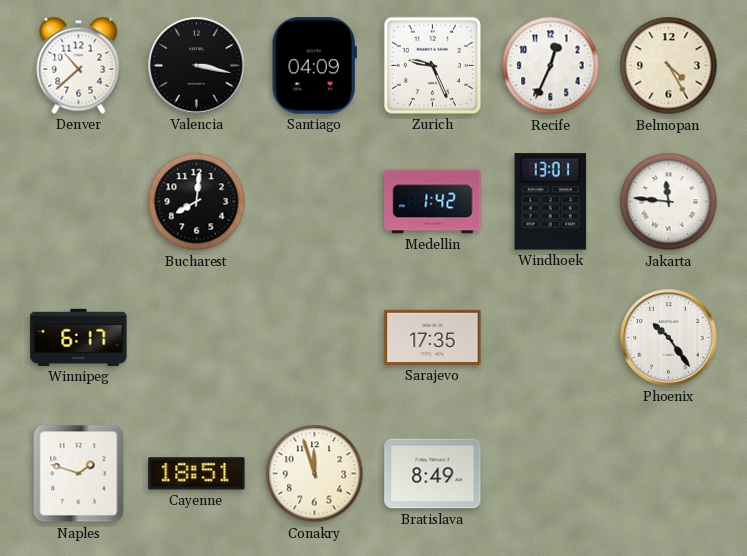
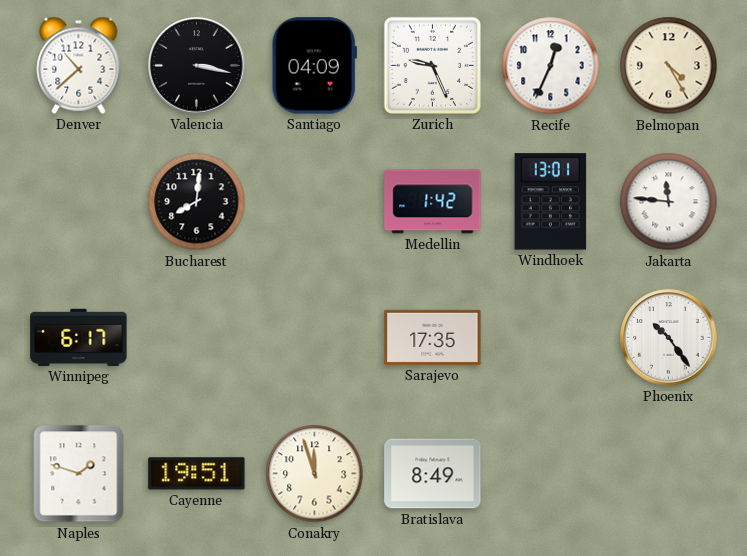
Cayenne: 18:51 -> 19:51 (197, 474)
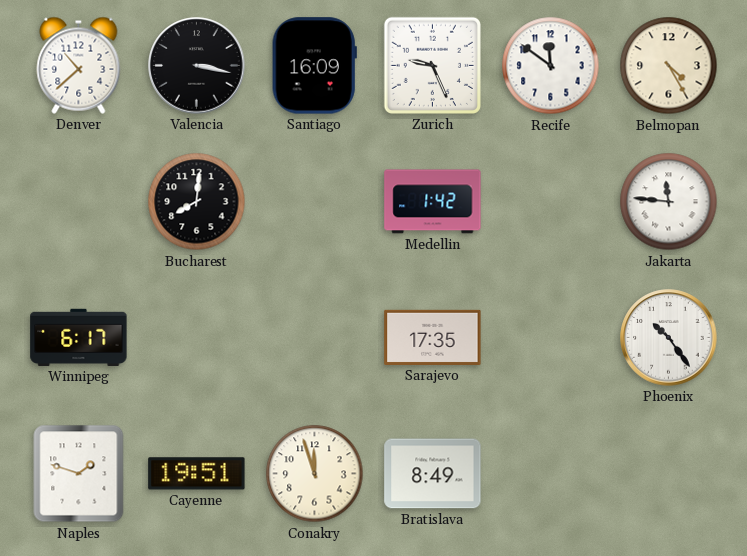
Santiago: 04:09 -> 16:09 (314, 66)
Recife: 12:34 -> 11:51 (551, 66)
Windhoek: 13:01 -> none (551, 202)
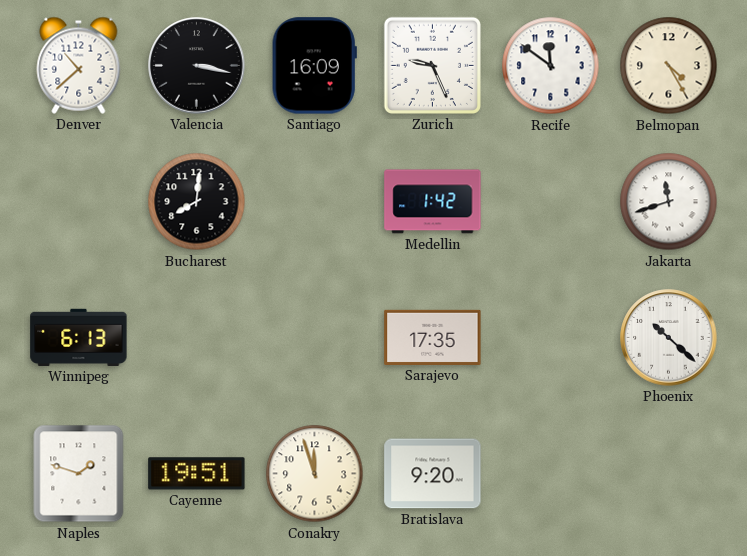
Jakarta: 11:46 -> 11:42 (669, 202)
Winnipeg: 6:17 -> 6:13 (79, 337)
Phoenix: 10:24 -> 10:22 (669, 338)
Bratislava: 8:49 -> 9:20 (433, 474)
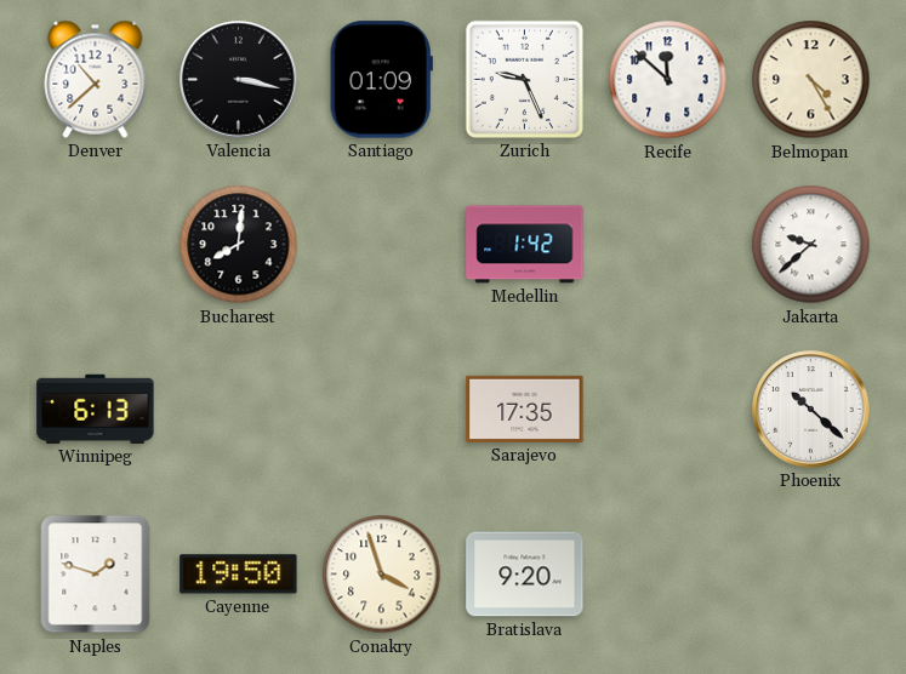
Santiago: 16:09 -> 01:09 (381, 80)
Recife: 11:51 -> 11:52 (668, 80)
Jakarta: 11:42 -> 9:38 (811, 245)
Cayenne: 19:51 -> 19:50 (239, 575)
Conakry: 11:57 -> 3:57 (382, 575)
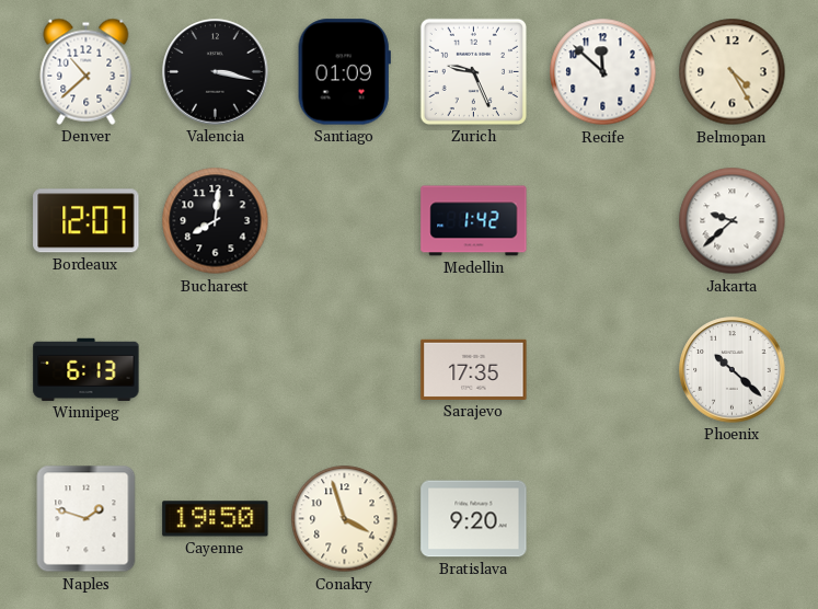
Bordeaux: none -> 12:07 (87, 221)
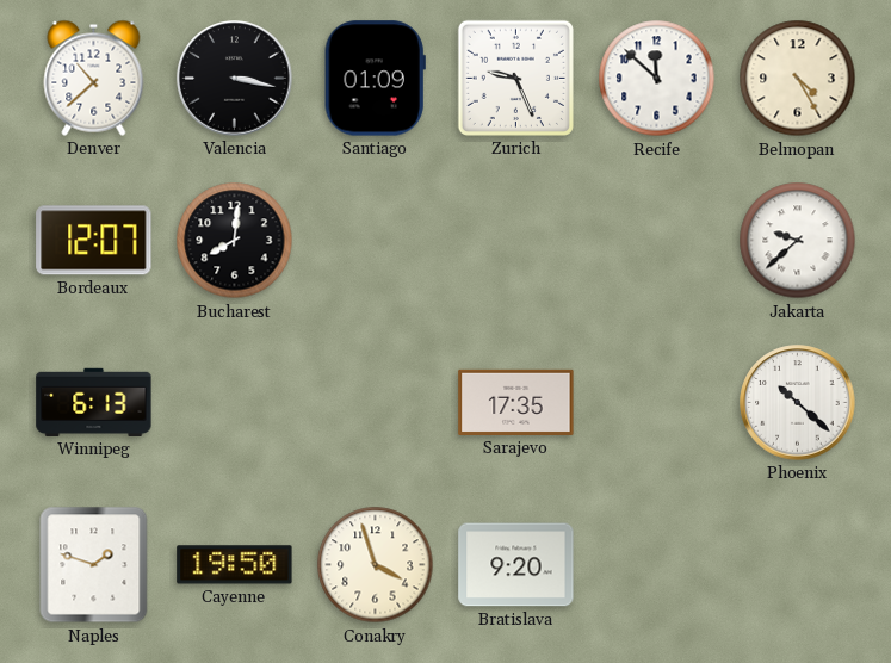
Medellin: 1:42 -> none (474, 221)
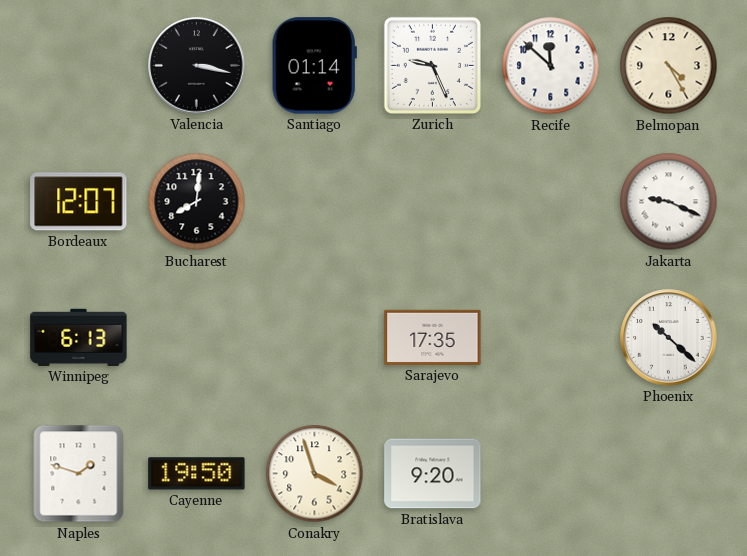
Denver: 10:38 -> none (94, 78)
Santiago: 01:09 -> 01:14 (314, 66)
Jakarta: 9:38 -> 9:19 (669, 202)
